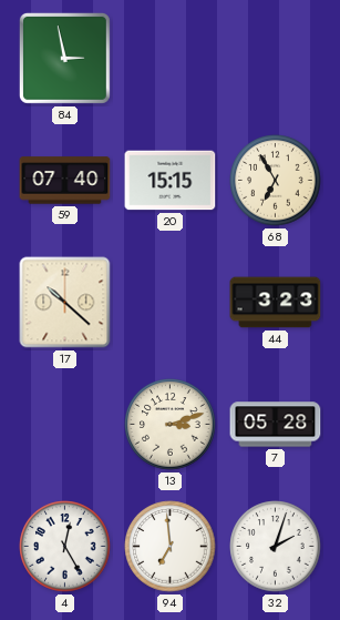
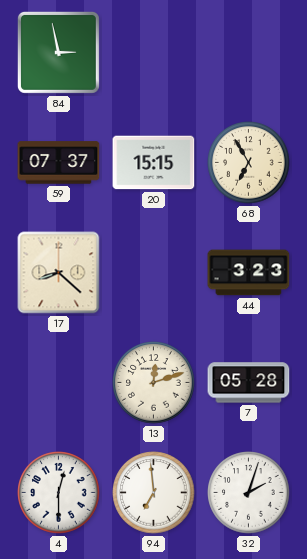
59: 07:40 -> 07:37 (59, 163)
17: 10:22 -> 8:22 (59, 273)
13: 3:12 -> 12:12 (154, 383)
4: 12:25 -> 12:30 (59, 493)
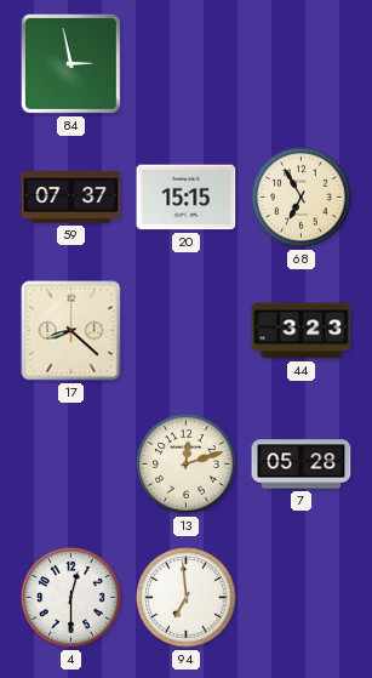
32: 2:03 -> none (249, 493)
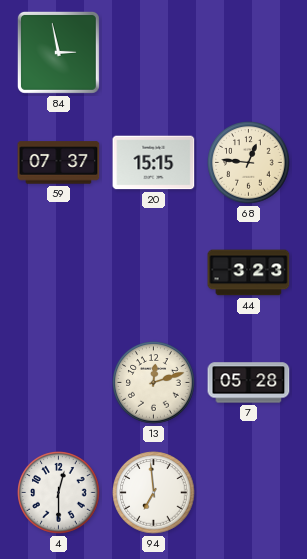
68: 6:55 -> 12:46 (249, 163)
17: 8:22 -> none (71, 331)
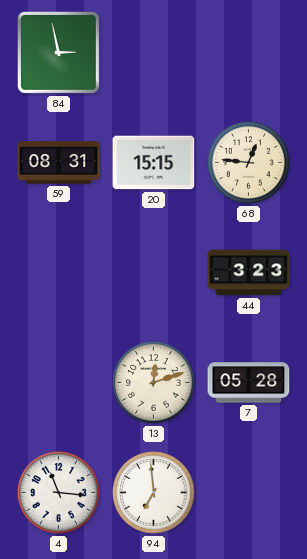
59: 07:37 -> 08:31 (59, 163)
4: 12:30 -> 11:16 (59, 493)
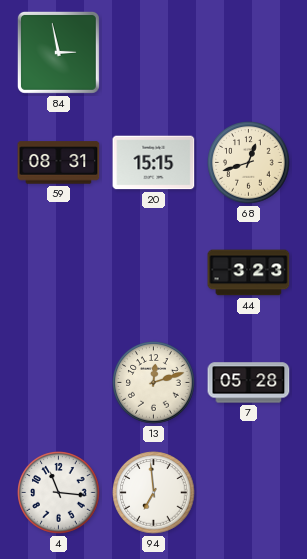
68: 12:46 -> 12:42 (249, 163)
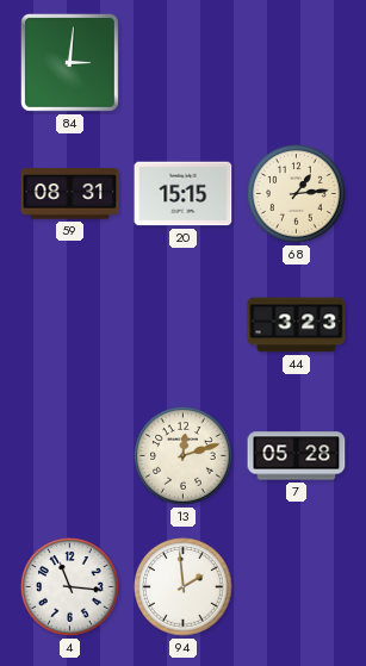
84: 2:58 -> 3:01 (69, 62)
68: 12:42 -> 1:14 (297, 194)
94: 6:59 -> 1:59 (184, 587)
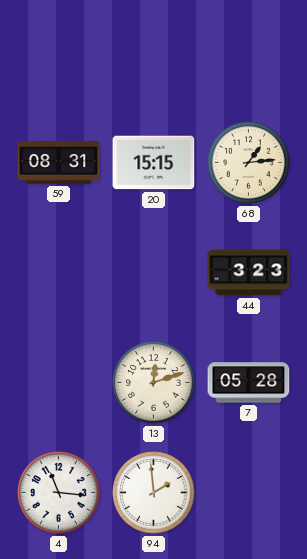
84: 3:01 -> none (69, 62)
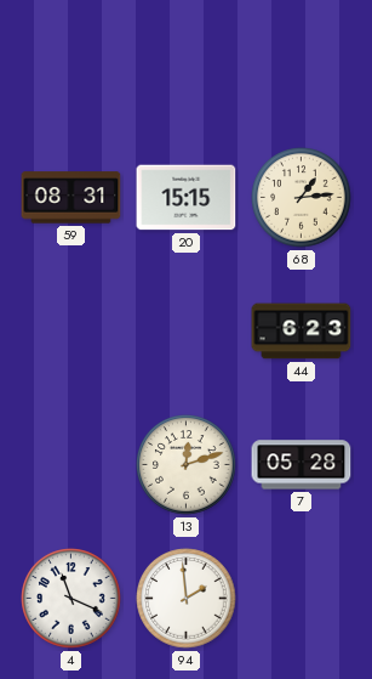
44: 3:23 -> 6:23 (302, 332)
4: 11:16 -> 11:19 (71, 599)
